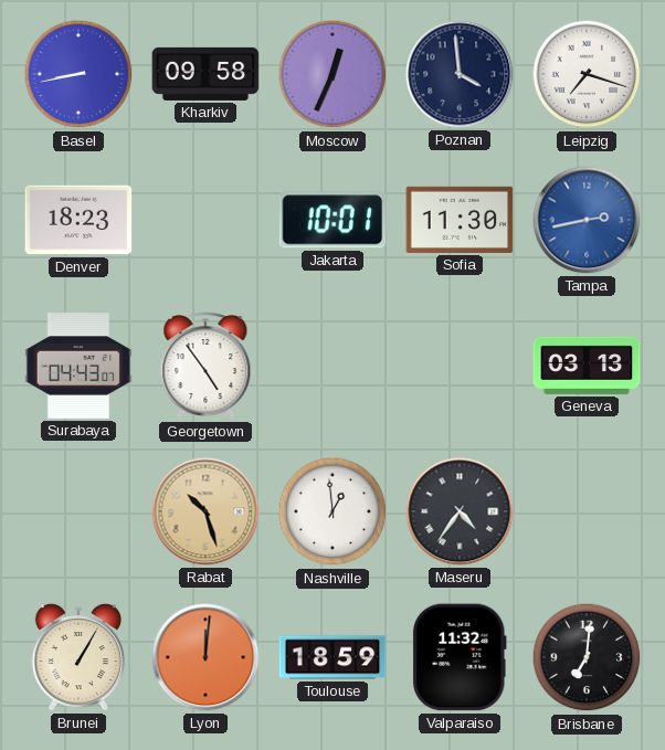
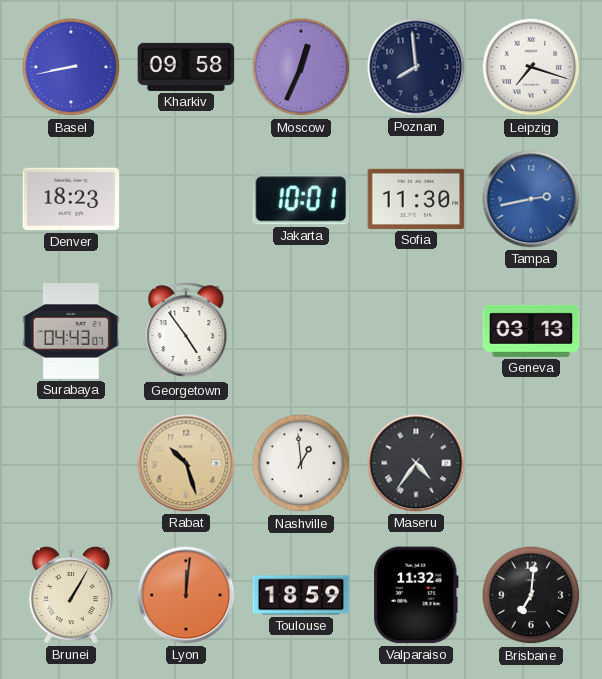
Poznan: 3:59 -> 7:59 (416, 67)
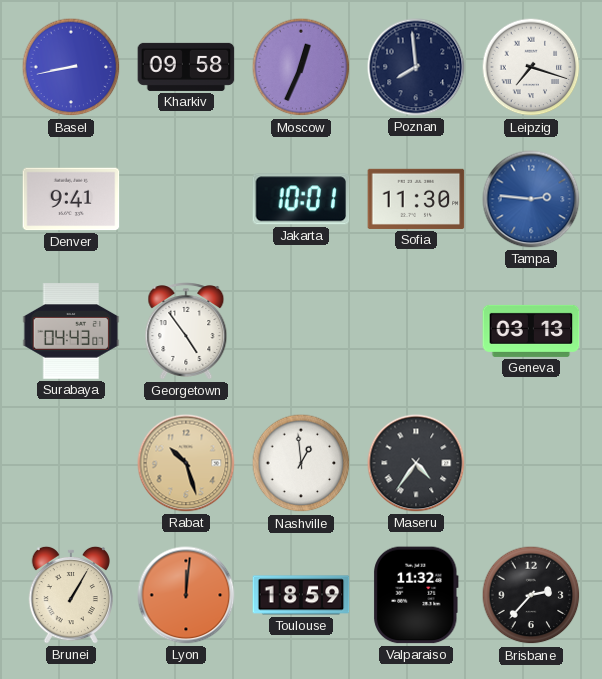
Denver: 18:23 -> 9:41 (71, 199)
Tampa: 2:43 -> 2:46 (531, 199)
Brisbane: 7:01 -> 2:37 (531, 595)
